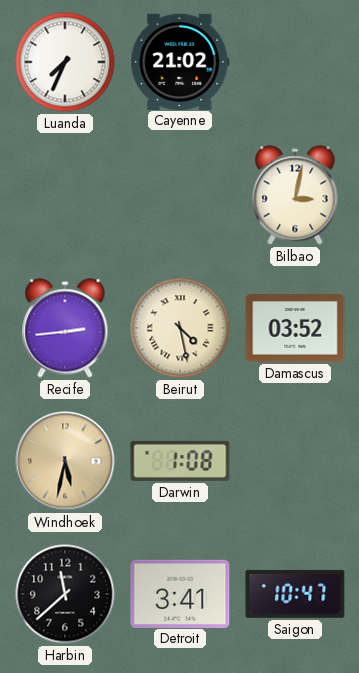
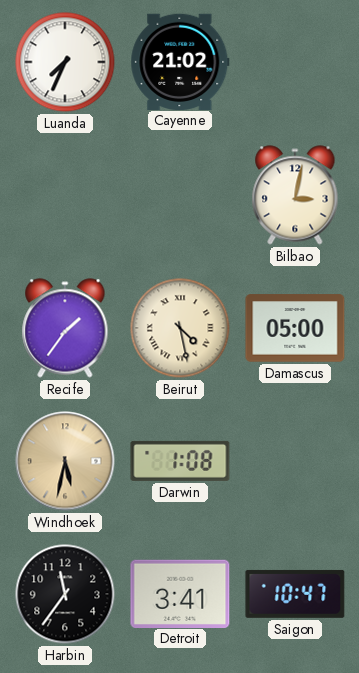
Recife: 2:44 -> 1:36 (65, 328)
Damascus: 03:52 -> 05:00 (295, 328)
Harbin: 11:38 -> 11:36 (65, 594)
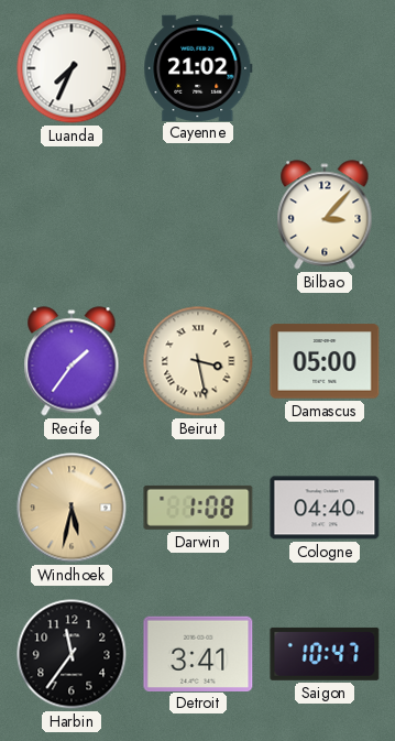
Bilbao: 3:02 -> 3:07 (325, 215)
Beirut: 4:28 -> 3:28 (198, 361)
Cologne: none -> 04:40 (325, 508)
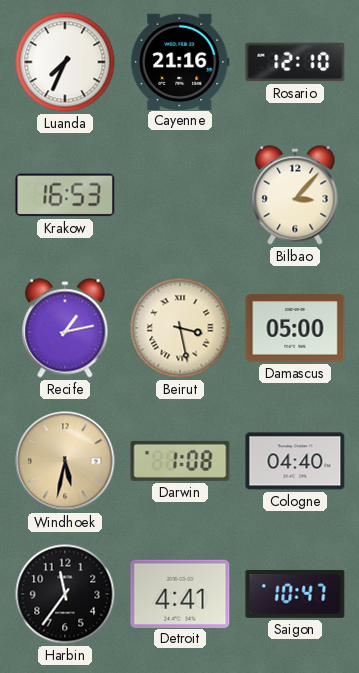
Cayenne: 21:02 -> 21:16 (180, 61)
Rosario: none -> 12:10 (295, 62)
Krakow: none -> 16:53 (65, 195)
Recife: 1:36 -> 1:13 (65, 328)
Detroit: 3:41 -> 4:41 (180, 593)
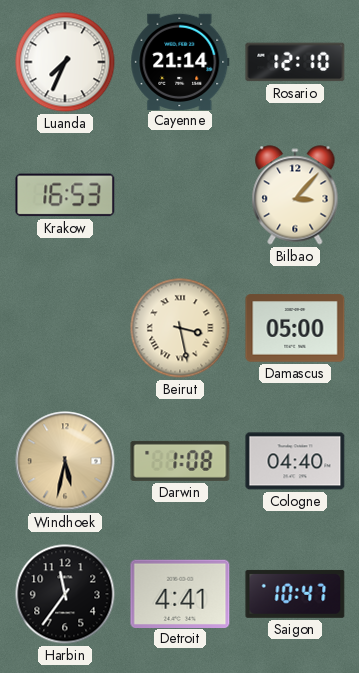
Cayenne: 21:16 -> 21:14 (180, 61)
Recife: 1:13 -> none (65, 328)
